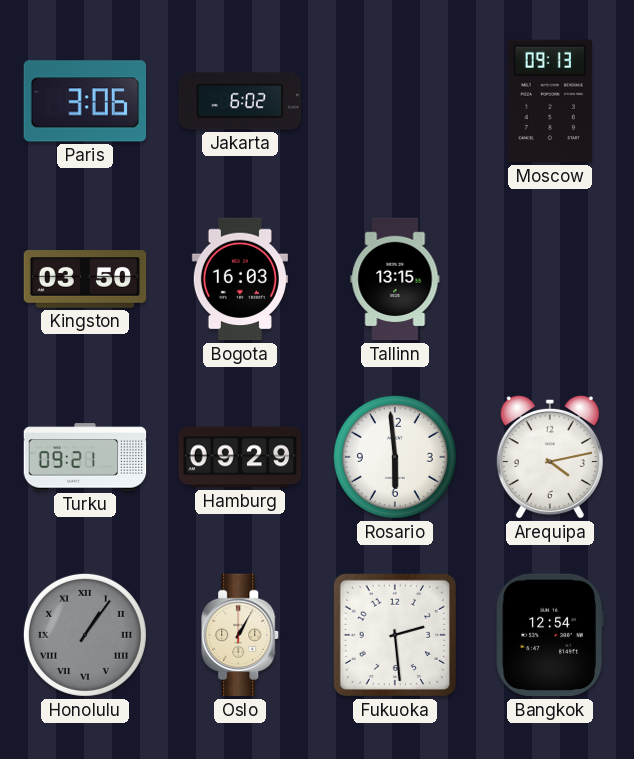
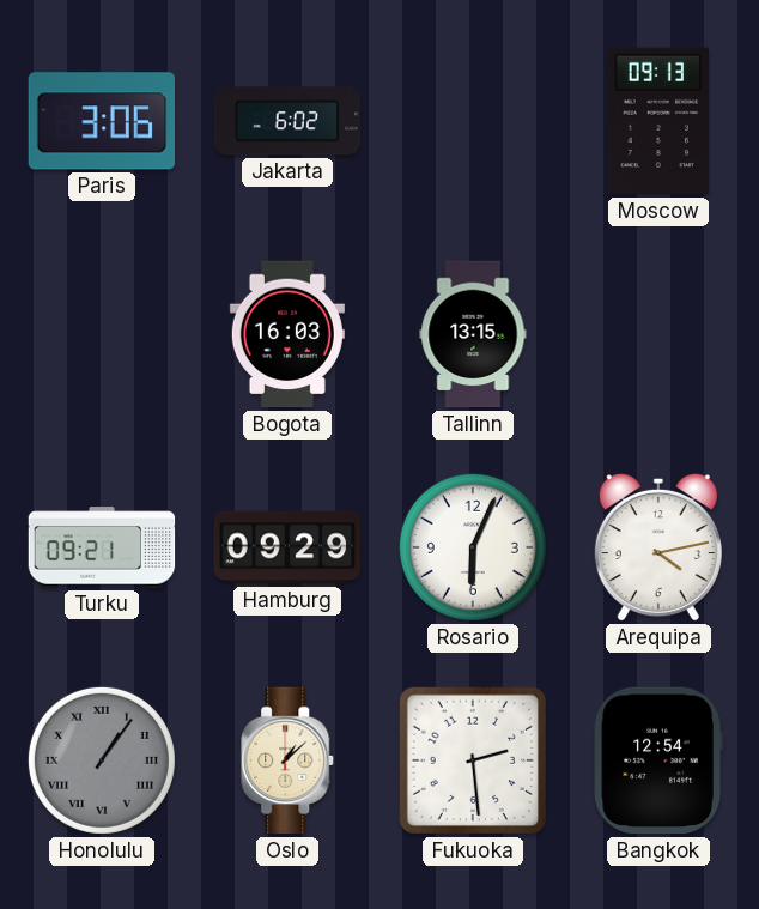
Kingston: 03:50 -> none (85, 279)
Rosario: 5:59 -> 6:04 (473, 547)
Oslo: 1:05 -> 1:08 (289, 760)
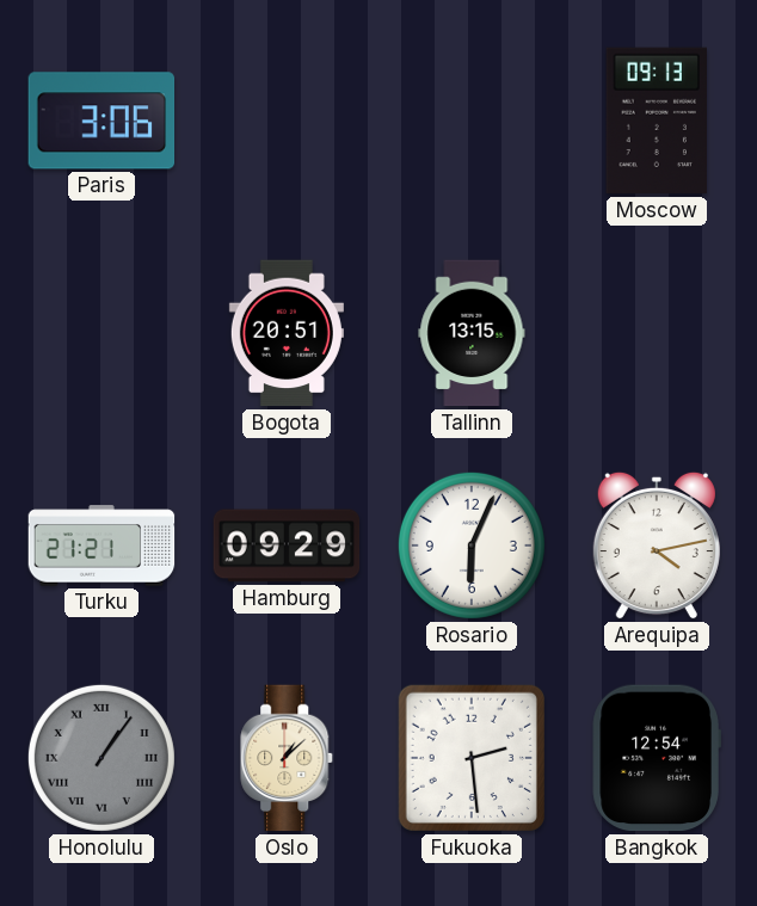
Jakarta: 6:02 -> none (287, 121)
Bogota: 16:03 -> 20:51 (287, 333)
Turku: 09:21 -> 21:21 (101, 546)
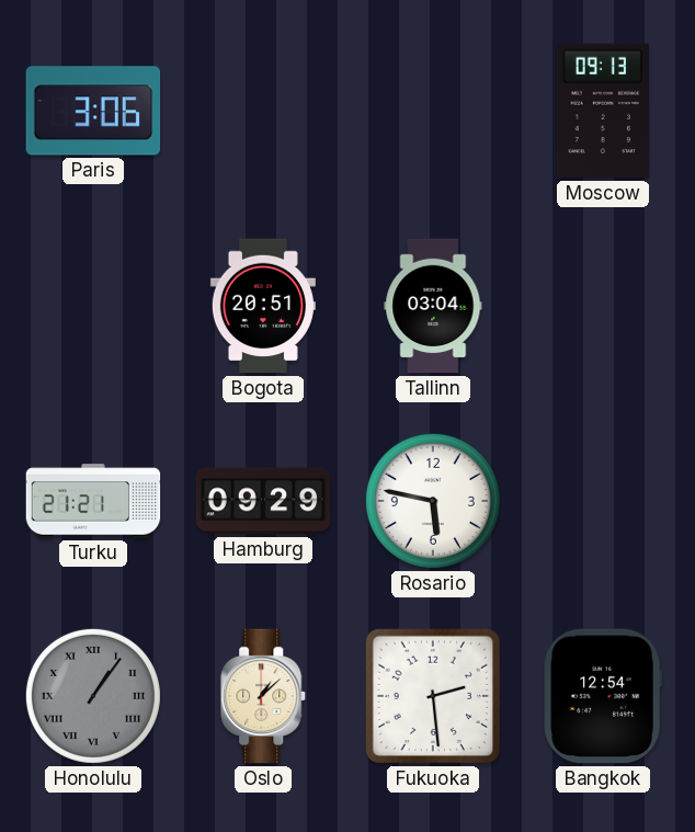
Tallinn: 13:15 -> 03:04 (433, 306)
Rosario: 6:04 -> 5:47 (433, 501)
Arequipa: 4:13 -> none (657, 546)
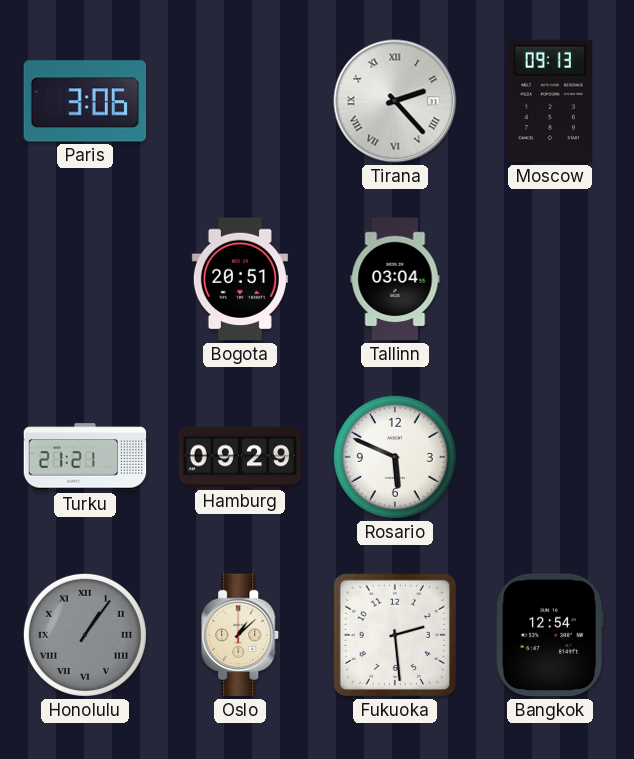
Tirana: none -> 2:23 (395, 101)
Rosario: 5:47 -> 5:49 (395, 457)
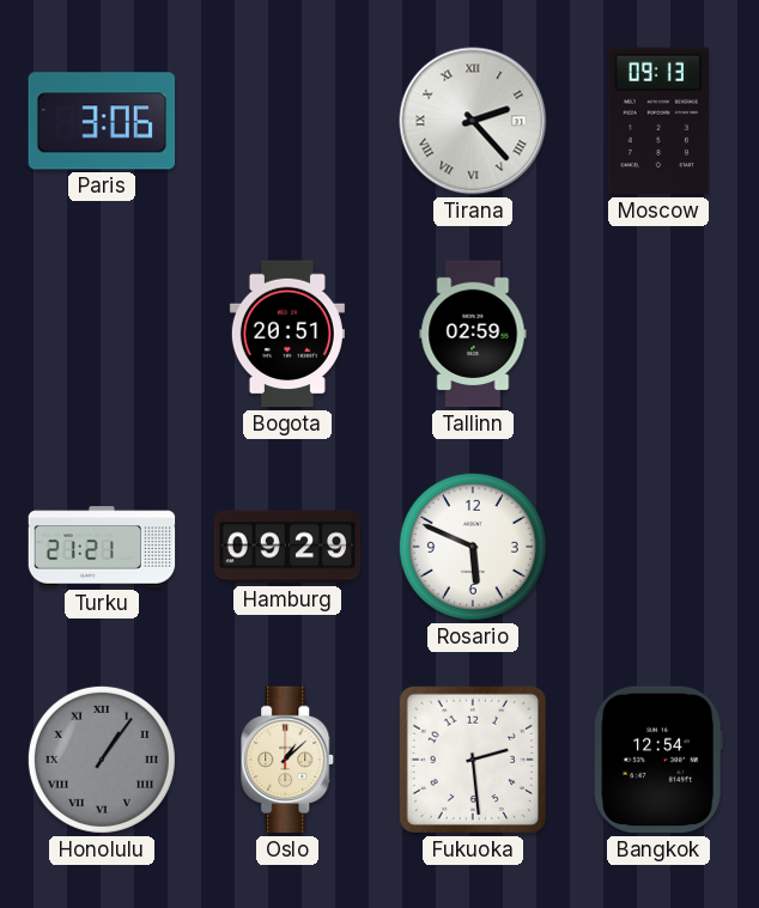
Tallinn: 03:04 -> 02:59 (473, 334)
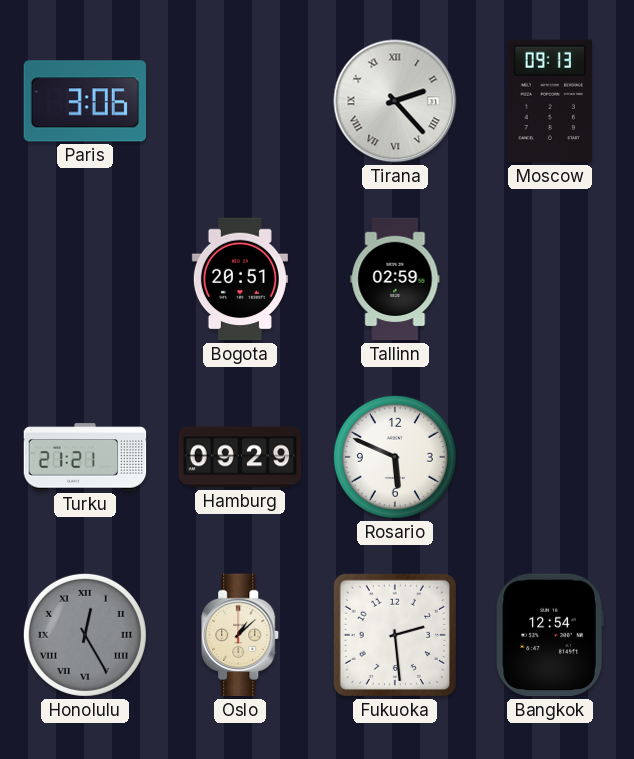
Honolulu: 1:06 -> 12:25 (85, 635)
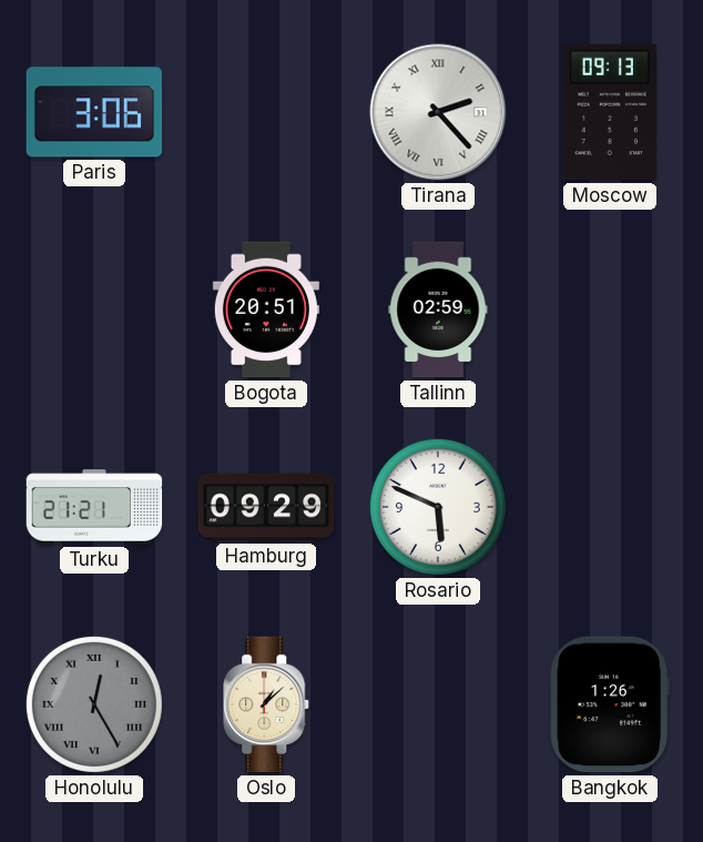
Fukuoka: 2:29 -> none (395, 635)
Bangkok: 12:54 -> 1:26 (610, 704)
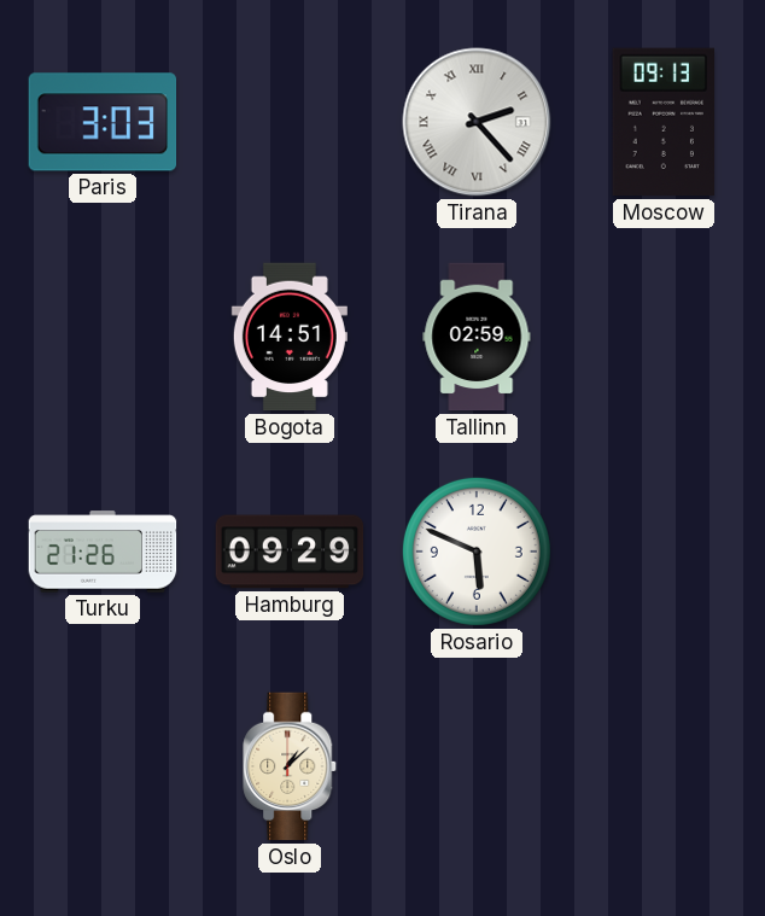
Paris: 3:06 -> 3:03 (103, 122)
Bogota: 20:51 -> 14:51 (290, 337)
Turku: 21:21 -> 21:26 (103, 552)
Honolulu: 12:25 -> none (94, 704)
Bangkok: 1:26 -> none (610, 704)
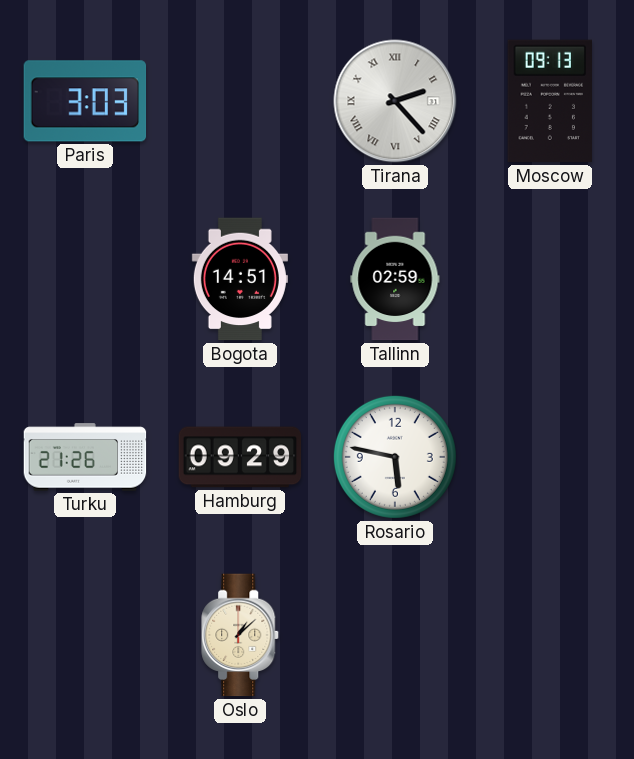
Rosario: 5:49 -> 5:47 (395, 457)
